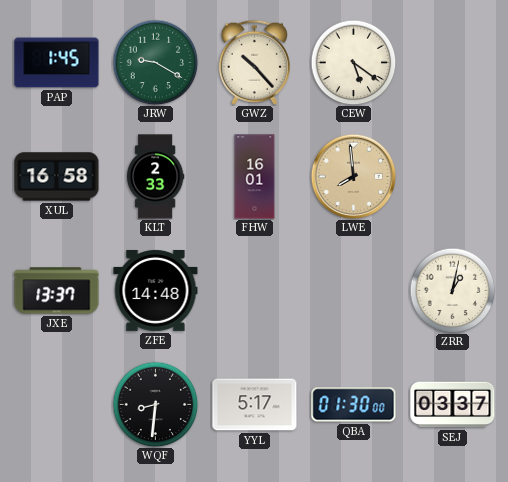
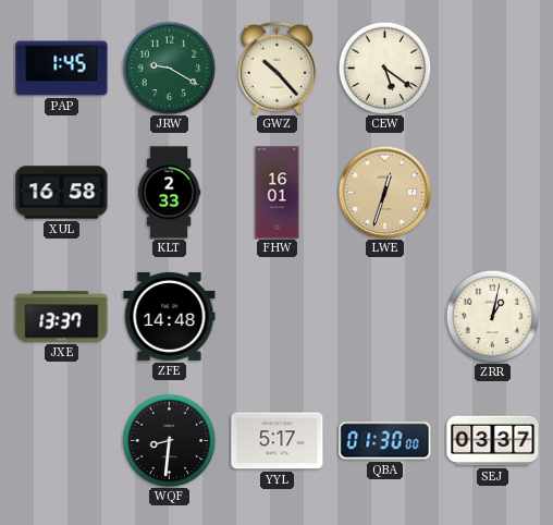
LWE: 7:59 -> 12:33 (384, 192)
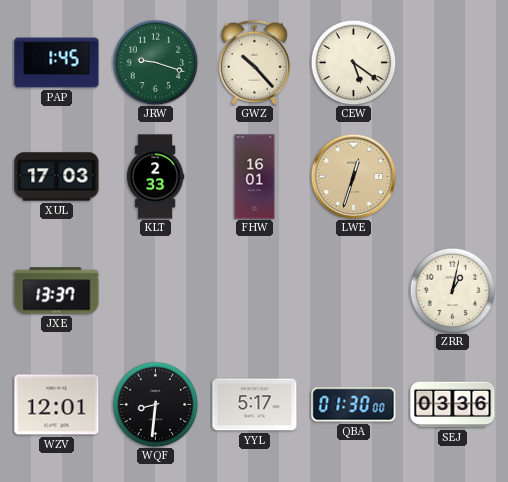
JRW: 9:20 -> 9:18 (155, 62)
XUL: 16:58 -> 17:03 (57, 177)
ZFE: 14:48 -> none (170, 316)
WZV: none -> 12:01 (57, 405)
SEJ: 03:37 -> 03:36 (453, 405)
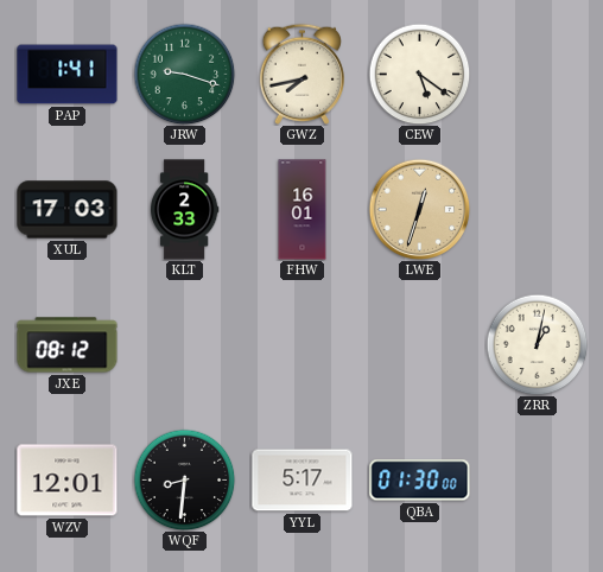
PAP: 1:45 -> 1:41 (68, 75)
GWZ: 10:23 -> 7:43 (301, 74)
JXE: 13:37 -> 08:12 (68, 345)
SEJ: 03:36 -> none (453, 405)
